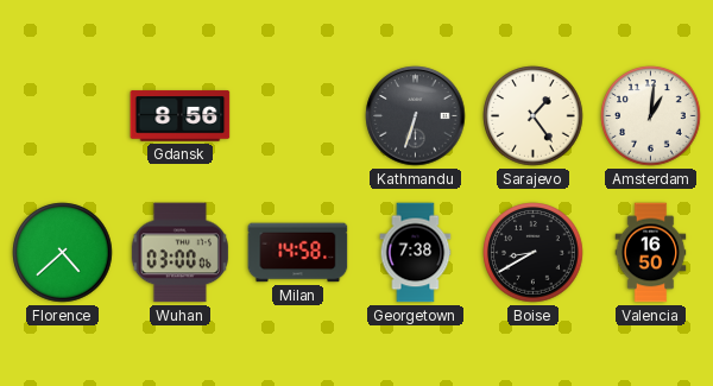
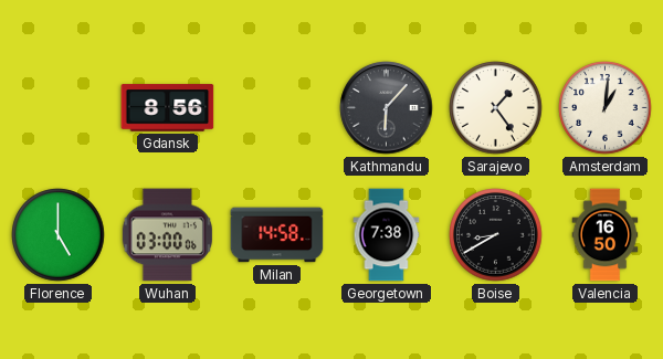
Kathmandu: 6:33 -> 6:07 (387, 108)
Florence: 4:38 -> 5:00 (59, 235)
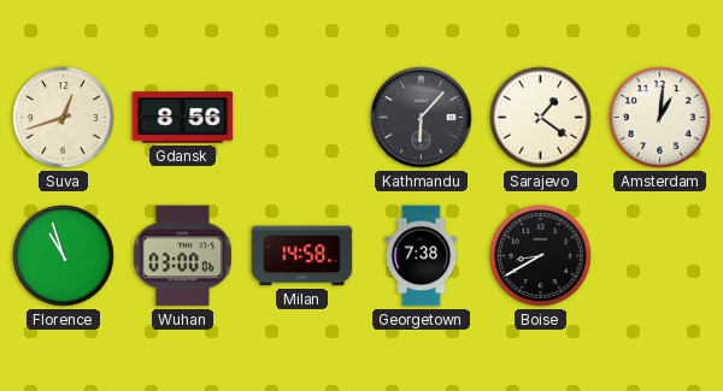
Suva: none -> 12:42 (64, 118)
Sarajevo: 1:24 -> 1:21 (541, 118)
Florence: 5:00 -> 10:57 (64, 256)
Valencia: 16:50 -> none (606, 235)
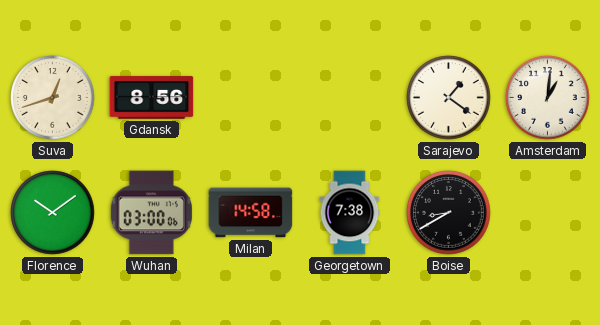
Kathmandu: 6:07 -> none (422, 118)
Florence: 10:57 -> 10:09 (53, 213)
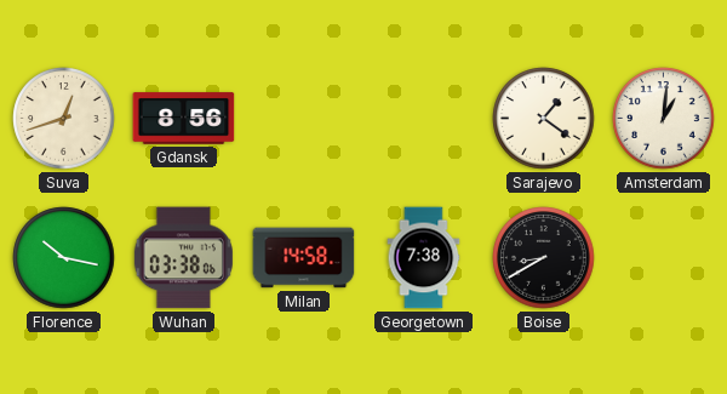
Florence: 10:09 -> 10:17 (64, 258)
Wuhan: 03:00 -> 03:38 (183, 258)
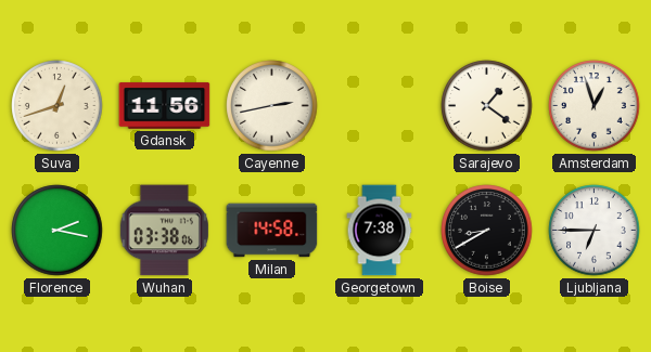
Gdansk: 8:56 -> 11:56 (165, 106)
Cayenne: none -> 2:43 (272, 106)
Amsterdam: 1:01 -> 12:57 (595, 106)
Florence: 10:17 -> 2:17 (58, 231)
Ljubljana: none -> 6:45 (595, 231)
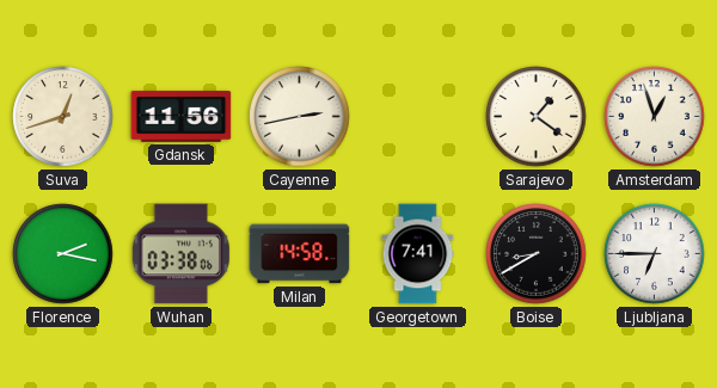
Georgetown: 7:38 -> 7:41 (418, 254)
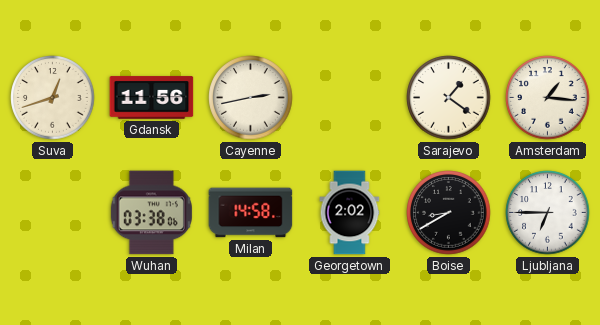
Amsterdam: 12:57 -> 1:16 (548, 98)
Florence: 2:17 -> none (63, 254)
Georgetown: 7:41 -> 2:02 (350, 213)
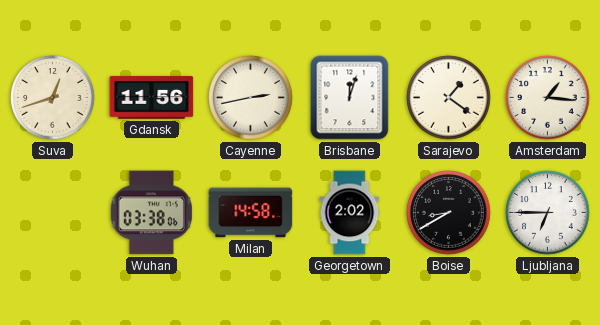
Brisbane: none -> 12:03 (350, 98)
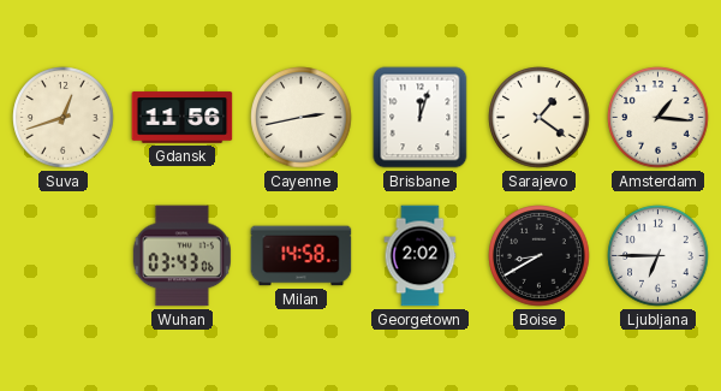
Wuhan: 03:38 -> 03:43 (181, 256)
